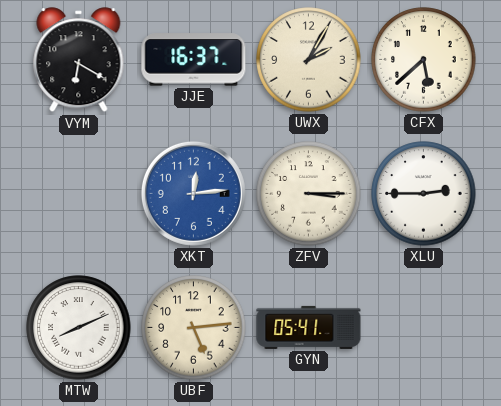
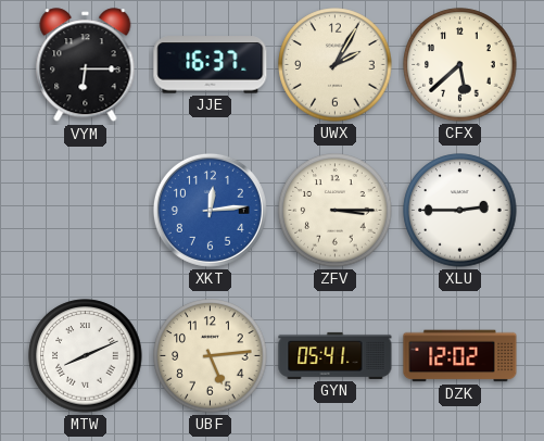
VYM: 6:20 -> 6:15 (86, 65)
DZK: none -> 12:02 (460, 356)
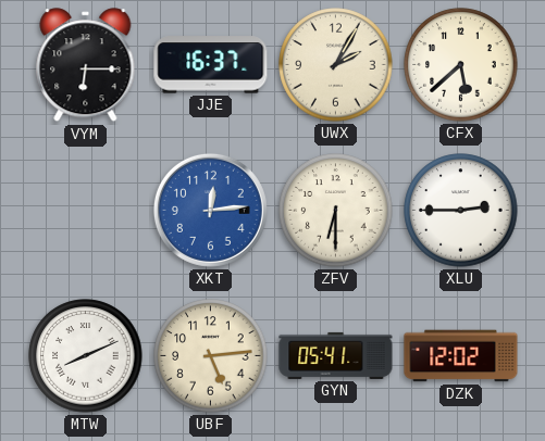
ZFV: 3:15 -> 6:30 (336, 211)
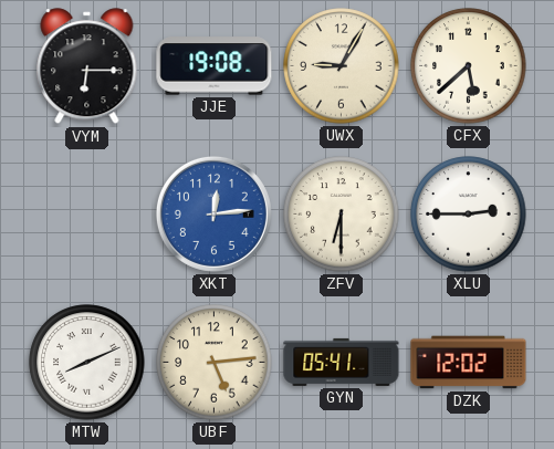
JJE: 16:37 -> 19:08 (215, 66)
UWX: 2:05 -> 9:05 (342, 66)
